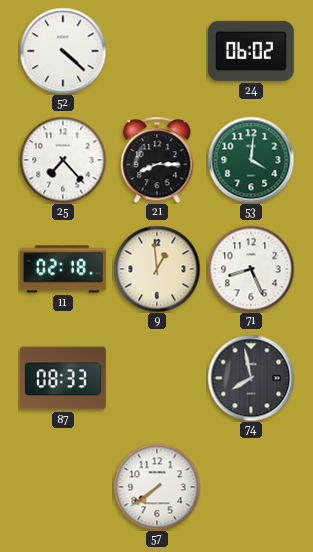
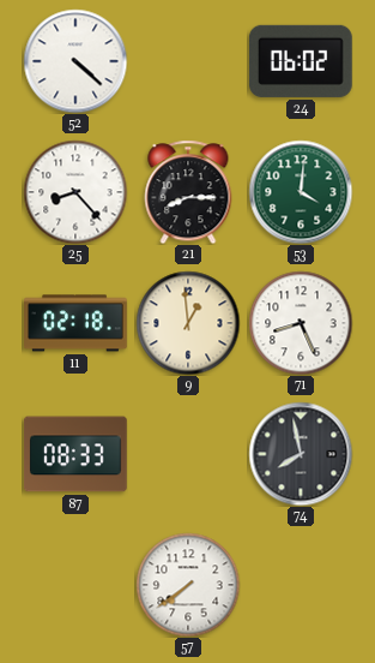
25: 7:23 -> 8:23 (75, 192)
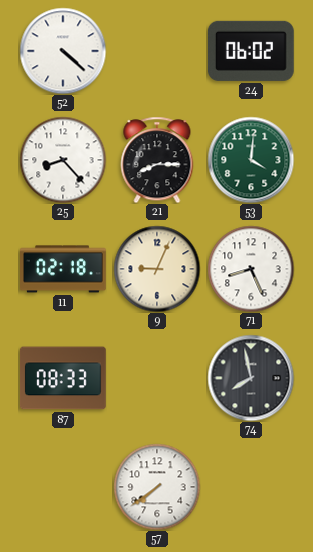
9: 12:59 -> 9:04 (157, 269)
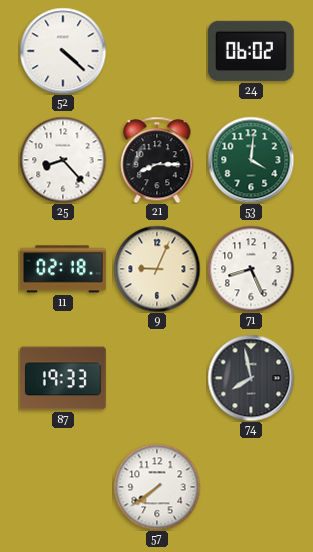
87: 08:33 -> 19:33 (63, 378)
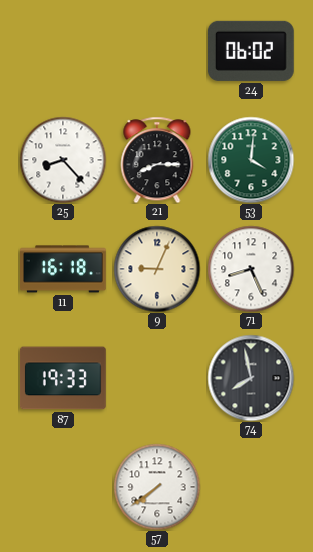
52: 4:22 -> none (63, 51)
11: 02:18 -> 16:18 (64, 269)
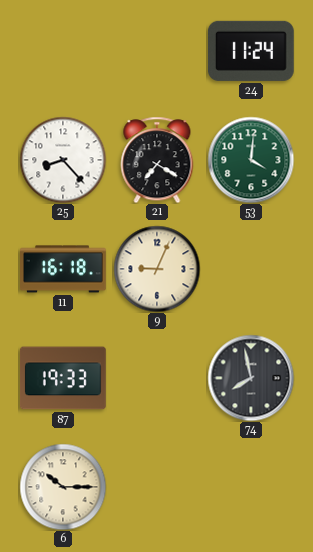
24: 06:02 -> 11:24 (251, 51)
21: 8:15 -> 7:20 (157, 160)
71: 8:26 -> none (251, 269)
6: none -> 10:15 (63, 487)
57: 7:39 -> none (157, 487)
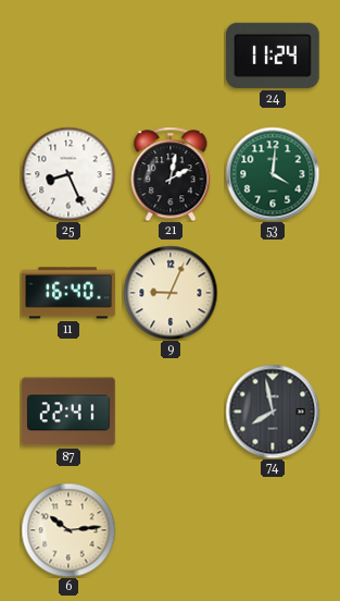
25: 8:23 -> 8:26 (68, 174)
21: 7:20 -> 2:02 (171, 174)
11: 16:18 -> 16:40 (70, 293)
87: 19:33 -> 22:41 (68, 412)
6: 10:15 -> 10:14 (68, 530)
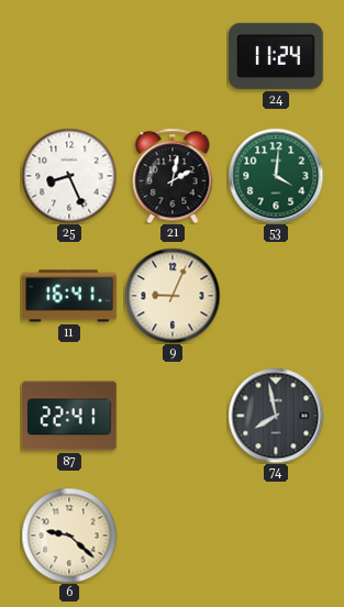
11: 16:40 -> 16:41 (70, 296)
6: 10:14 -> 9:22 (69, 536)
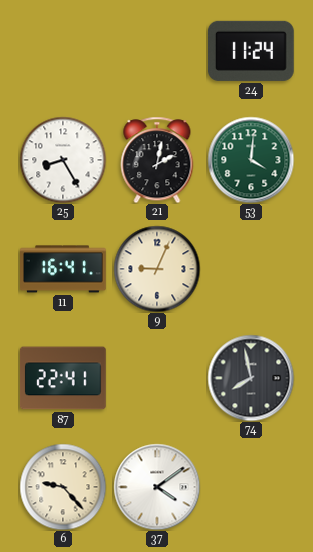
25: 8:26 -> 8:25 (63, 160)
6: 9:22 -> 9:23 (63, 487)
37: none -> 4:09 (157, 487)
